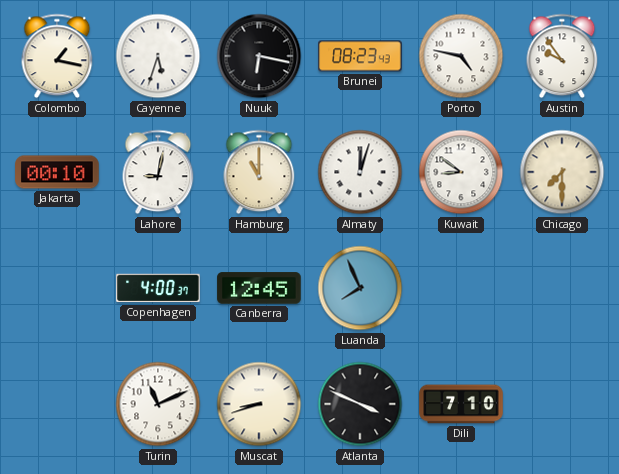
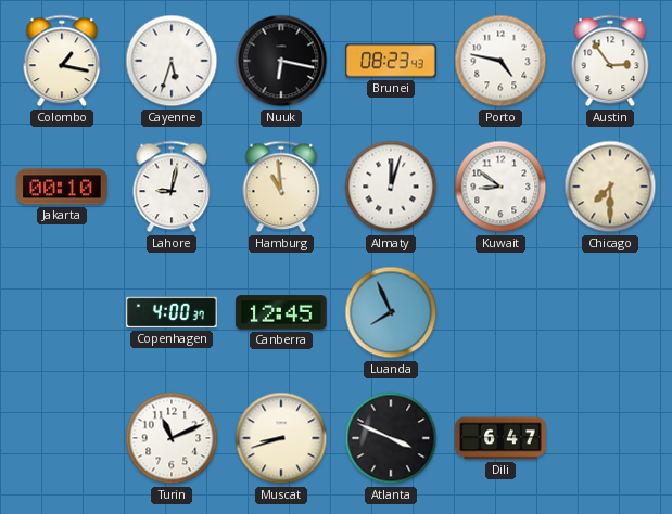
Austin: 9:54 -> 2:54 (610, 61)
Hamburg: 11:00 -> 10:59 (281, 187)
Dili: 7:10 -> 6:47 (500, 438)
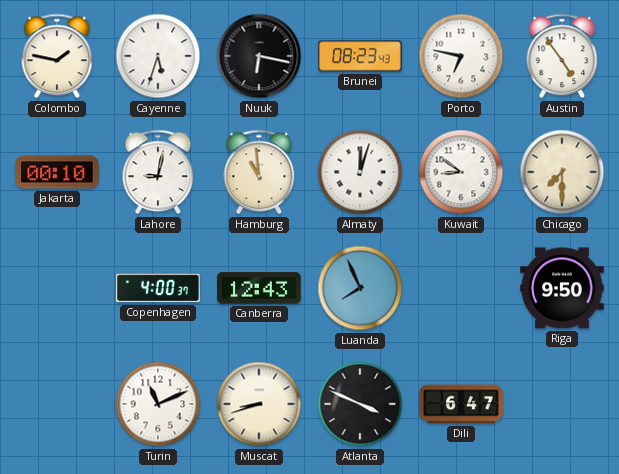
Colombo: 1:17 -> 1:47 (57, 56)
Porto: 4:47 -> 6:47 (461, 56)
Austin: 2:54 -> 4:54 (562, 56)
Canberra: 12:45 -> 12:43 (259, 288)
Riga: none -> 9:50 (562, 288)
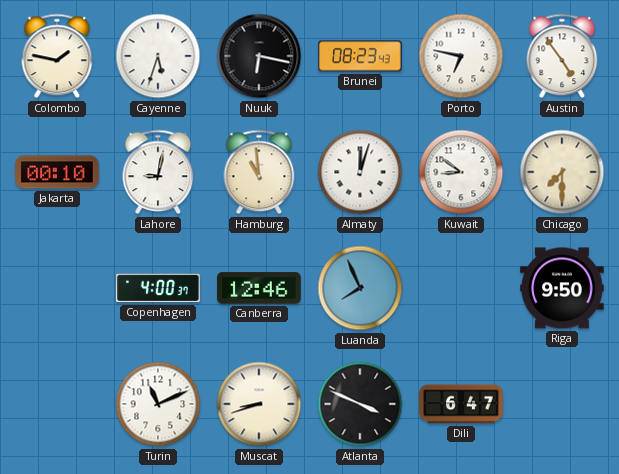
Canberra: 12:43 -> 12:46 (259, 288)
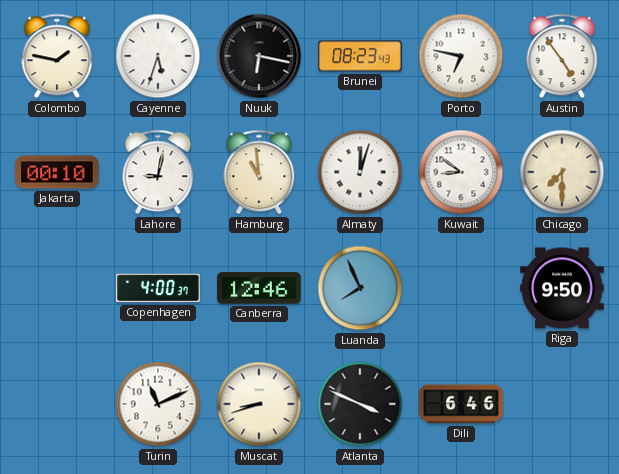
Dili: 6:47 -> 6:46 (461, 404)
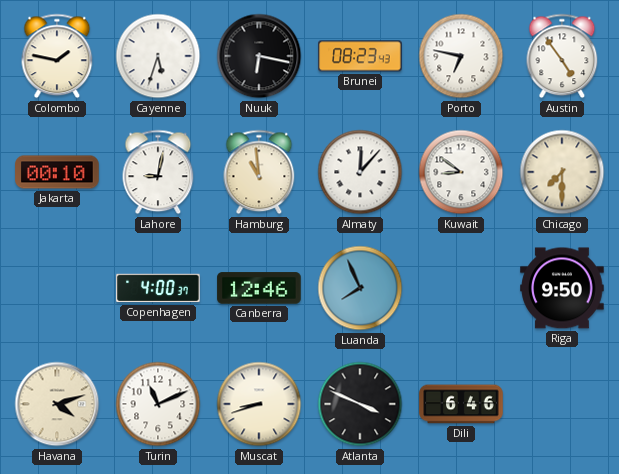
Almaty: 12:03 -> 12:07 (360, 172)
Havana: none -> 4:12 (57, 404)
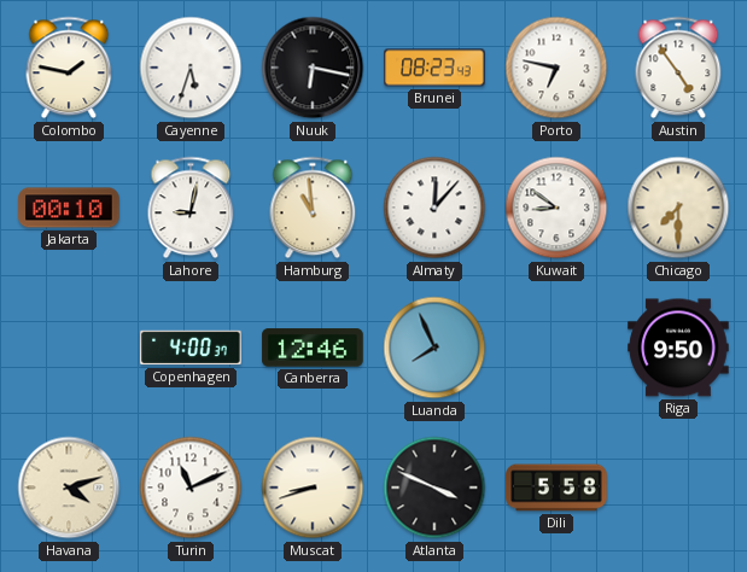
Dili: 6:46 -> 5:58 (556, 488)
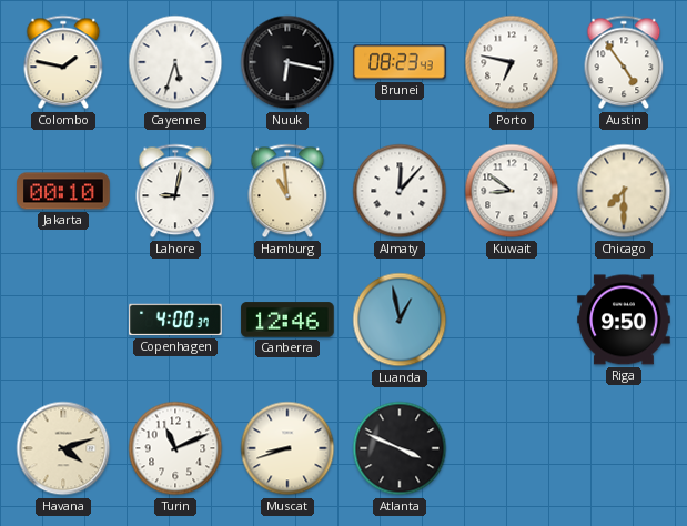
Luanda: 7:56 -> 12:58 (400, 320)
Dili: 5:58 -> none (556, 488)
